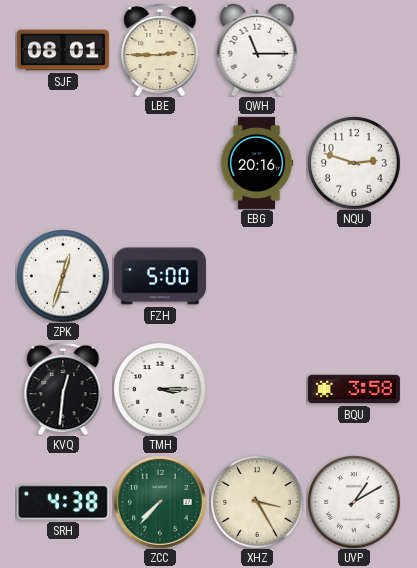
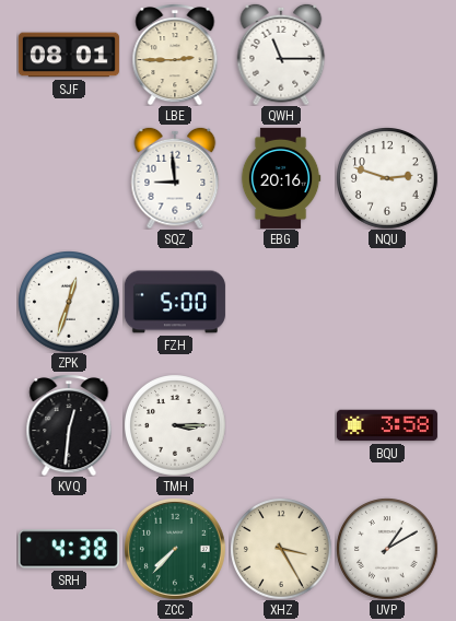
SQZ: none -> 8:59 (175, 178)
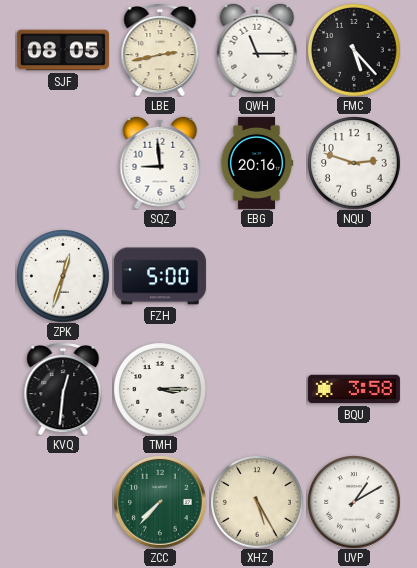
SJF: 08:01 -> 08:05 (63, 50)
LBE: 2:45 -> 2:43 (160, 50)
FMC: none -> 5:23 (354, 50)
SRH: 4:38 -> none (69, 549)
XHZ: 3:25 -> 5:25 (257, 502)
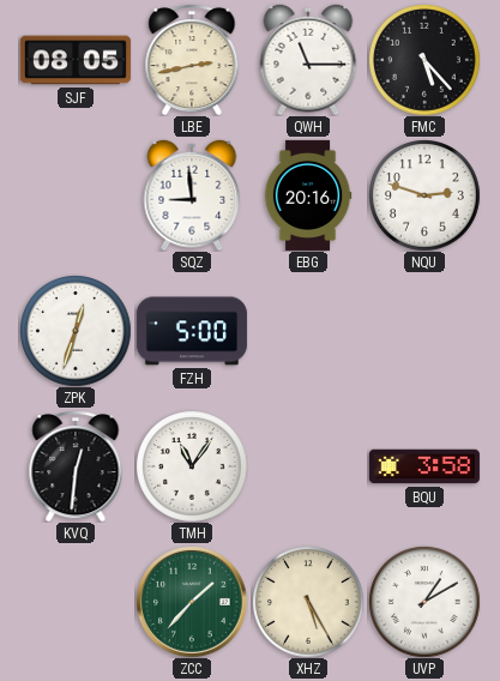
TMH: 3:15 -> 11:06 (192, 466)
ZCC: 7:37 -> 1:37 (192, 602)
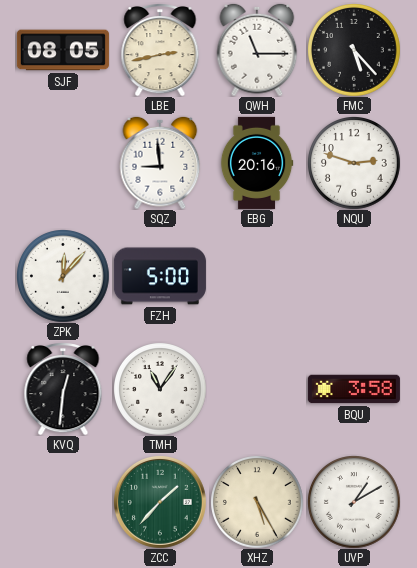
ZPK: 12:33 -> 12:07 (63, 276)
